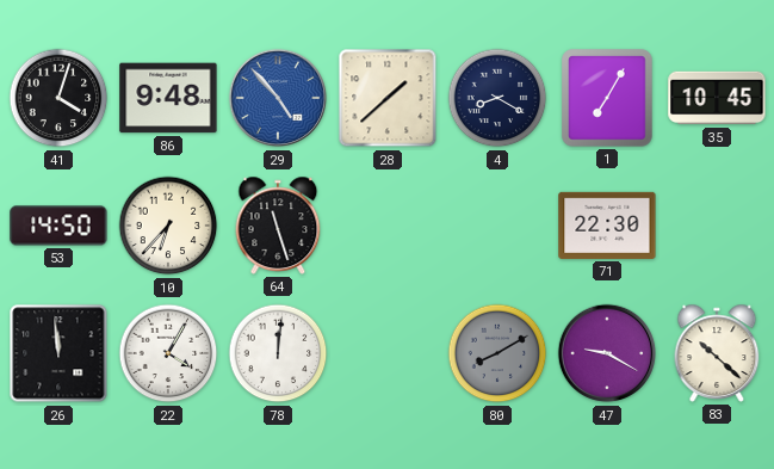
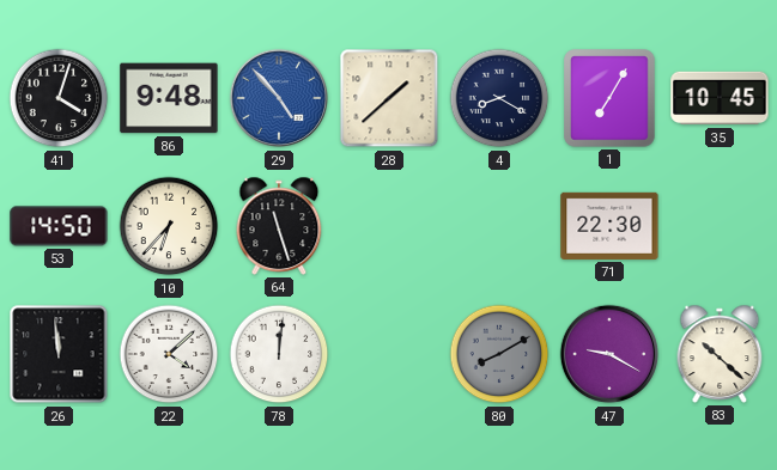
22: 4:05 -> 4:08 (169, 354)
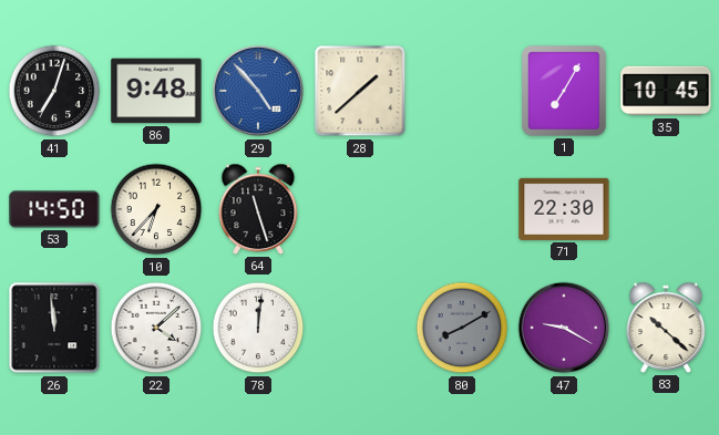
41: 4:03 -> 7:03 (54, 91)
4: 8:20 -> none (499, 98)
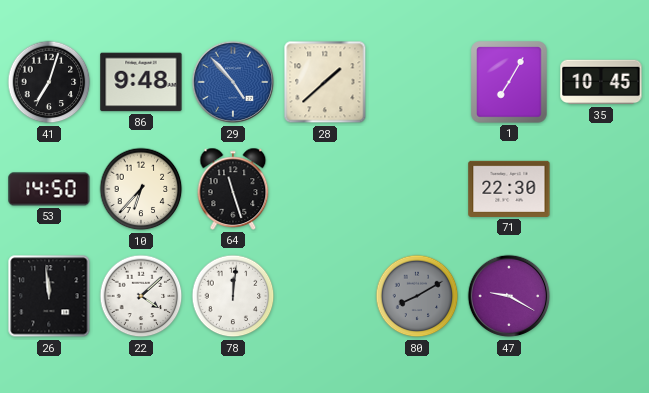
83: 10:22 -> none (666, 328)
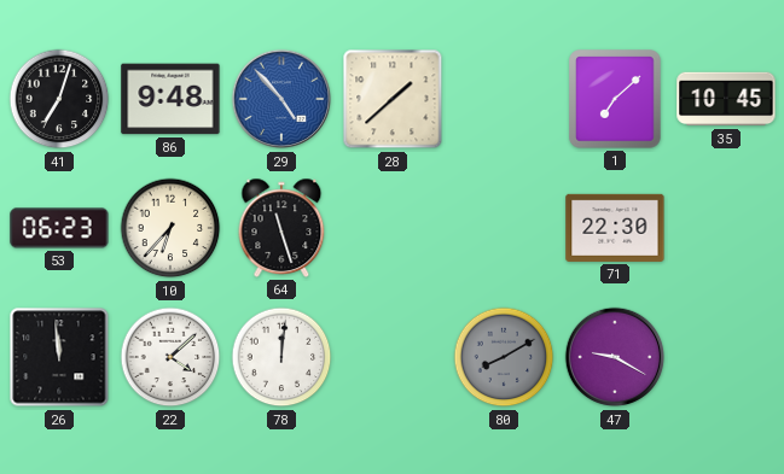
1: 7:05 -> 7:08 (615, 99)
53: 14:50 -> 06:23 (59, 228)
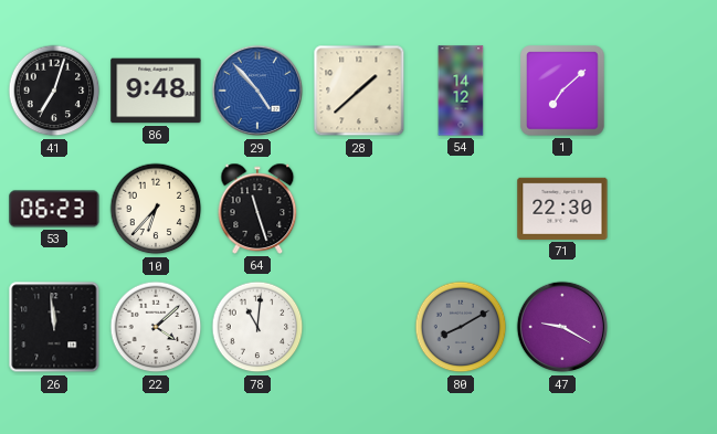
54: none -> 14:12 (461, 91)
35: 10:45 -> none (726, 99)
78: 12:01 -> 11:01 (257, 327)
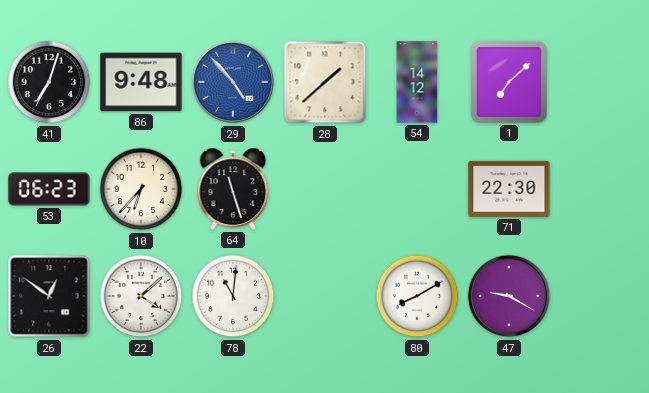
26: 11:59 -> 12:51 (49, 296)
80 dial: grey -> white (417, 296)
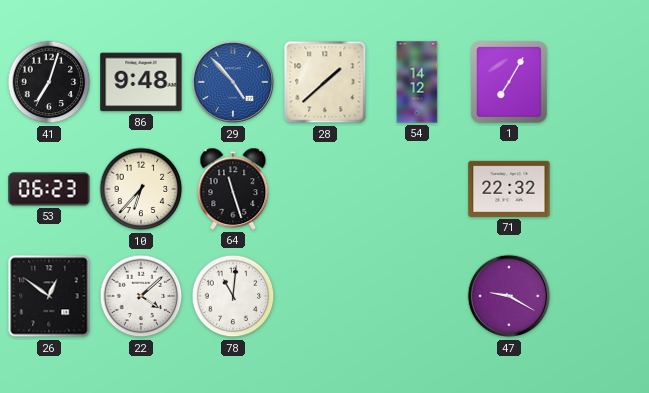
1: 7:08 -> 7:05 (509, 82)
71: 22:30 -> 22:32 (509, 189)
80: 8:10 -> none (417, 296)
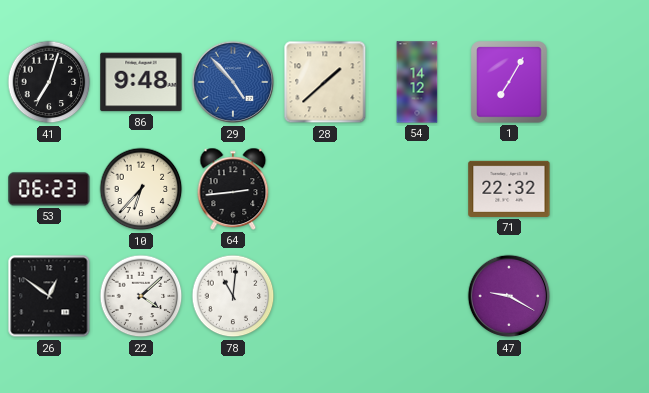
64: 11:27 -> 2:44 (233, 189)
